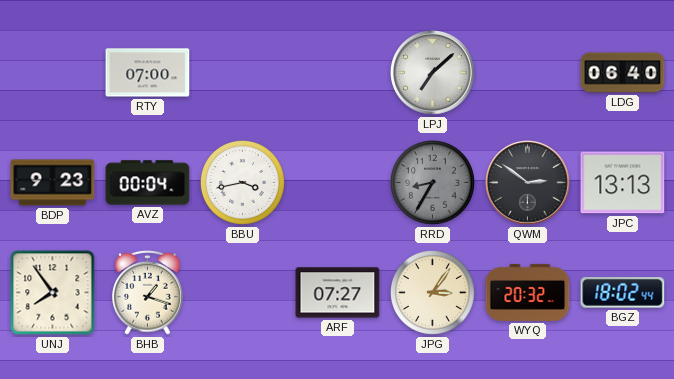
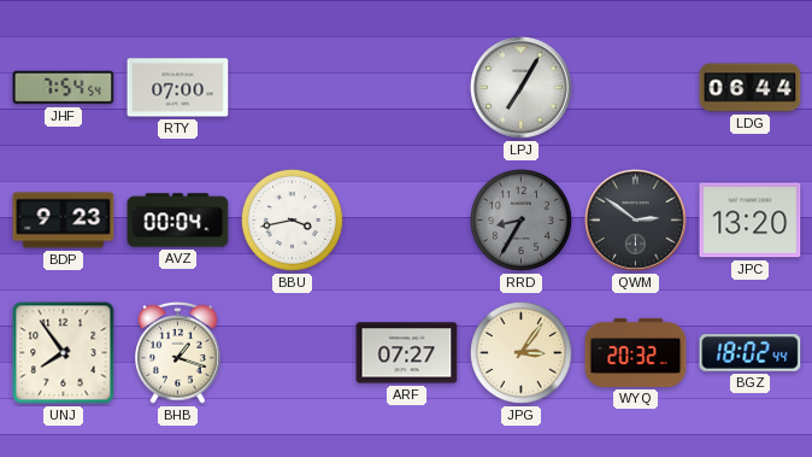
JHF: none -> 7:54 (64, 88)
LPJ: 7:08 -> 7:05 (522, 88)
LDG: 06:40 -> 06:44 (751, 88)
JPC: 13:13 -> 13:20 (751, 221)
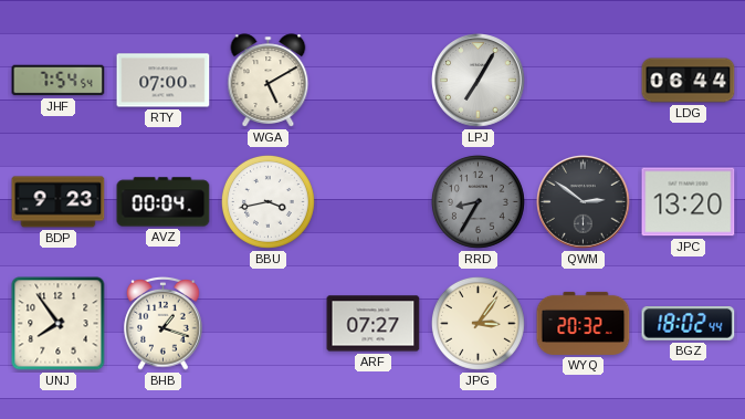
WGA: none -> 5:10 (269, 81)
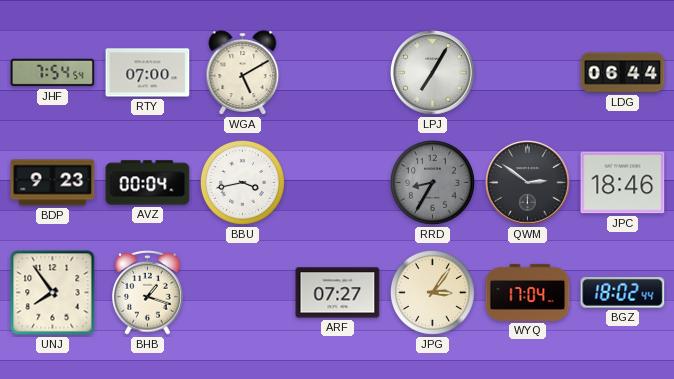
JPC: 13:20 -> 18:46 (623, 183)
WYQ: 20:32 -> 17:04 (528, 292)
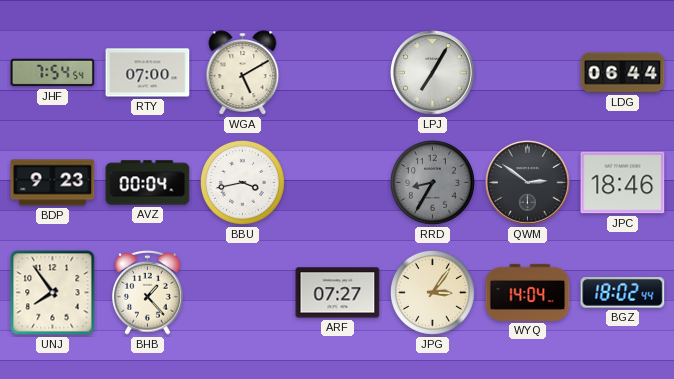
BHB: 1:18 -> 1:23 (148, 292)
WYQ: 17:04 -> 14:04 (528, 292)
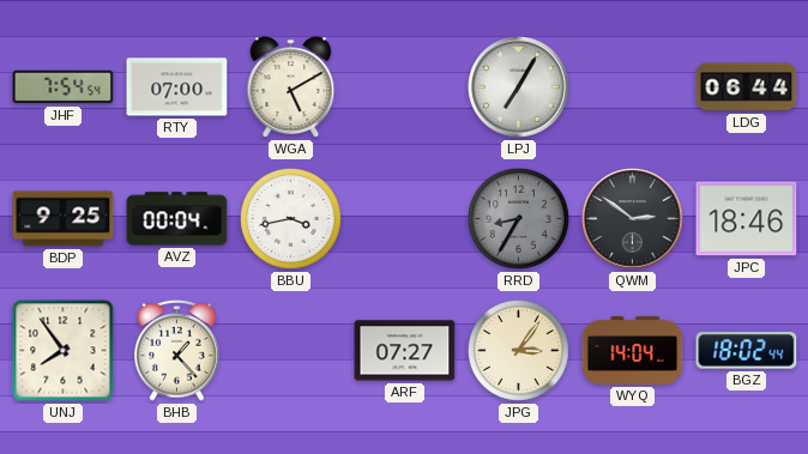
BDP: 9:23 -> 9:25 (64, 219)
